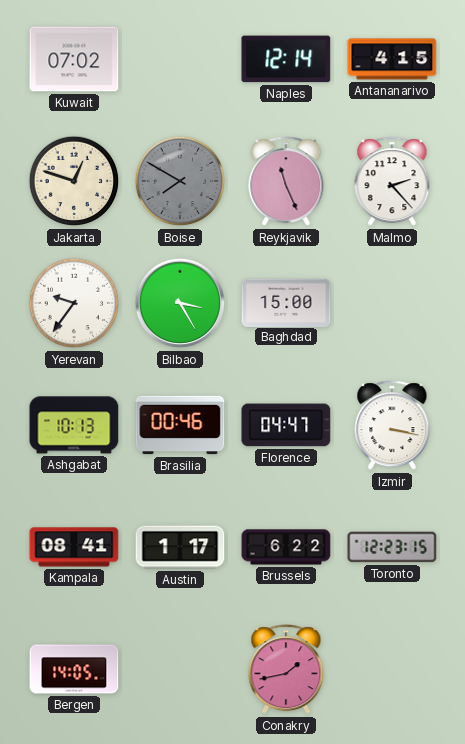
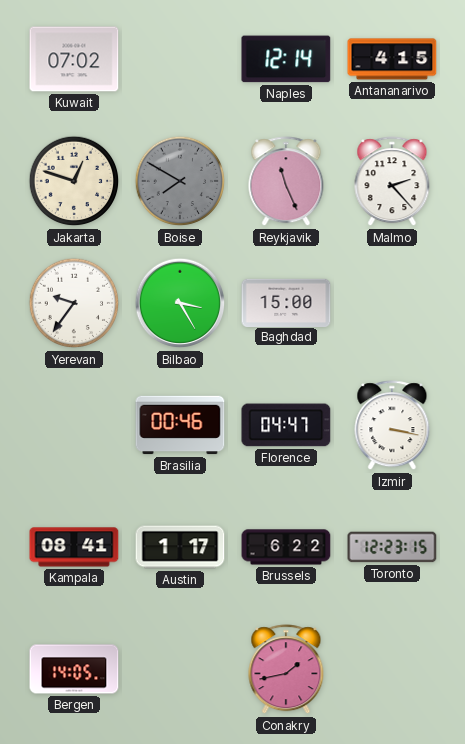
Ashgabat: 10:13 -> none (74, 425)
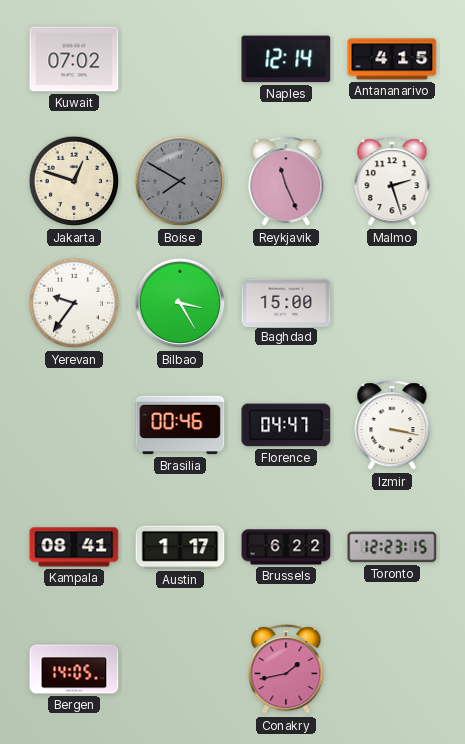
Malmo: 2:23 -> 2:27 (392, 182)
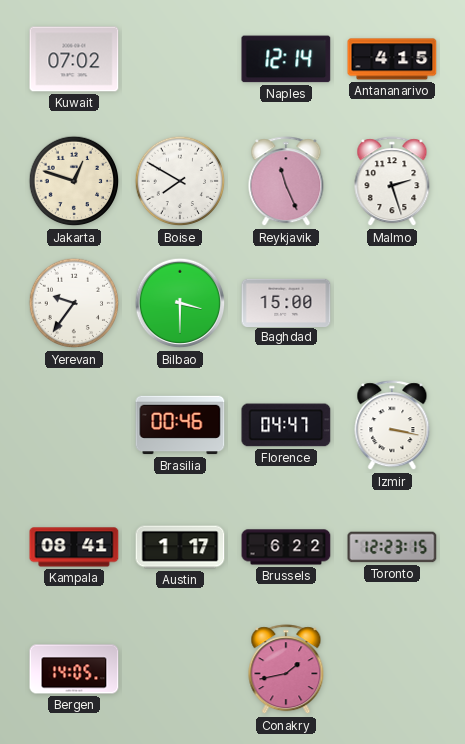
Boise dial: grey -> white (180, 181)
Bilbao: 3:25 -> 3:30 (180, 303)
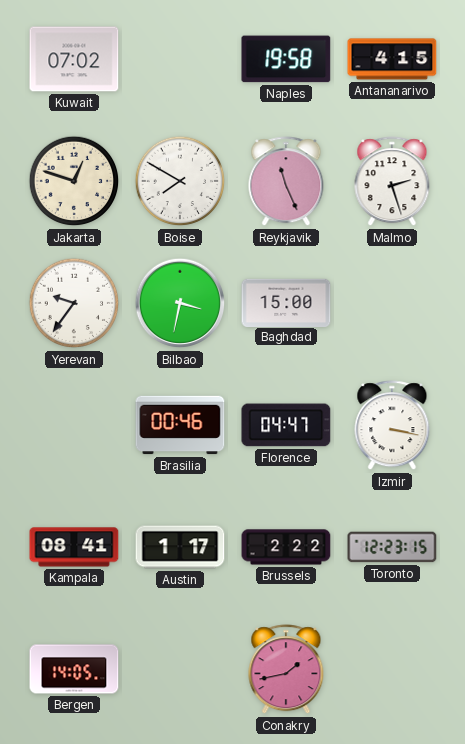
Naples: 12:14 -> 19:58 (286, 59)
Bilbao: 3:30 -> 3:32 (180, 303)
Brussels: 6:22 -> 2:22 (286, 547)
